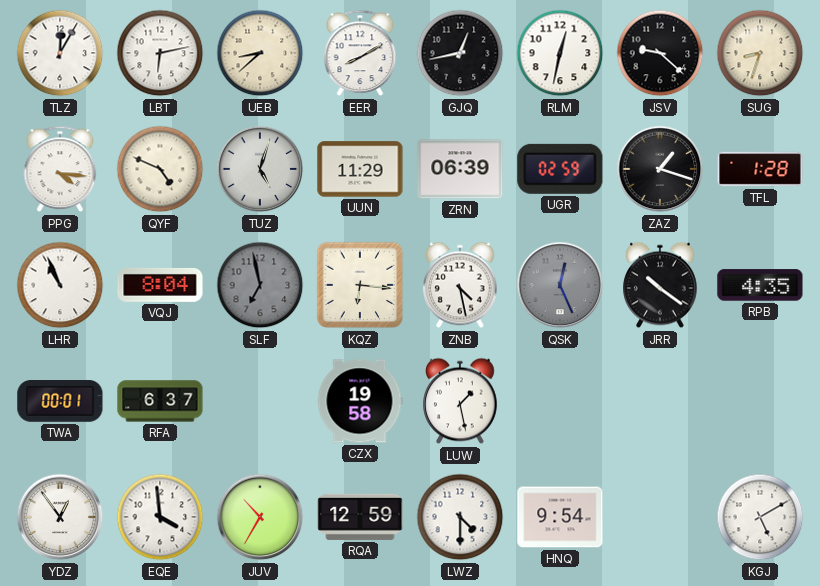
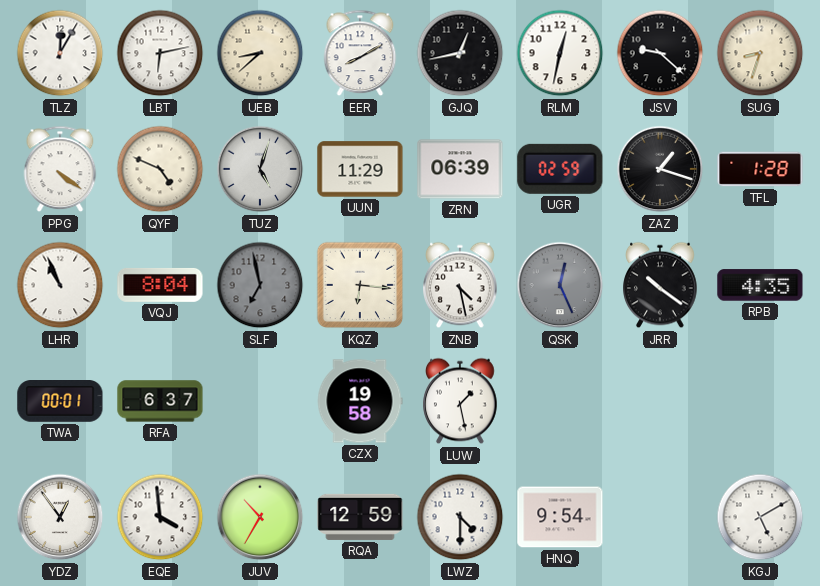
PPG: 4:16 -> 4:21 (60, 169)
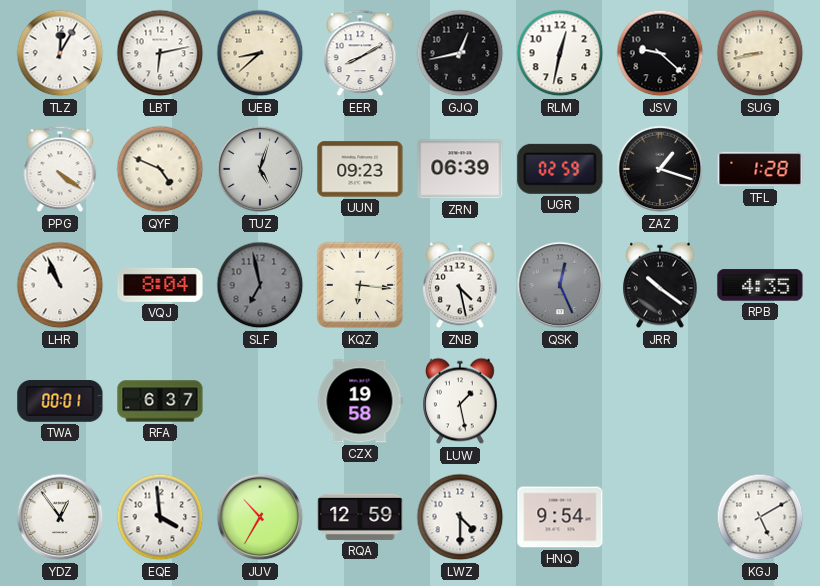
SUG: 8:33 -> 8:43 (760, 53)
UUN: 11:29 -> 09:23 (360, 169)
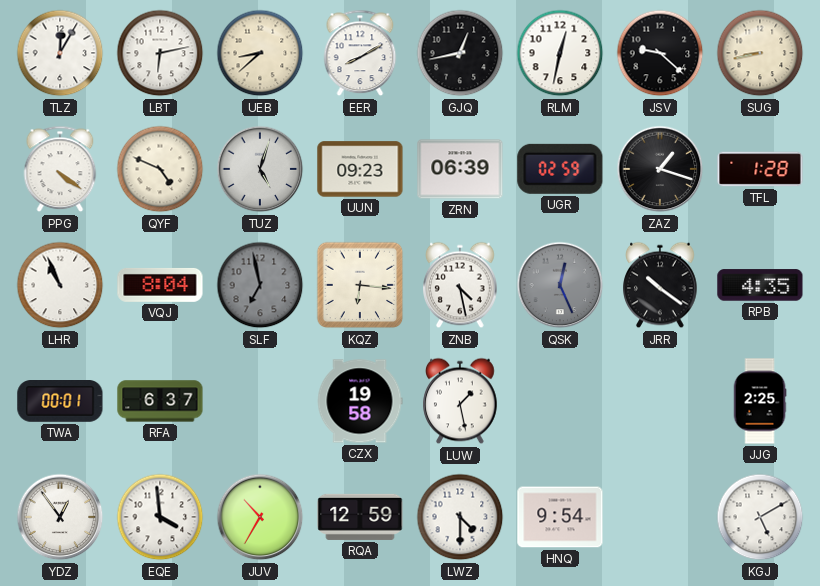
JJG: none -> 2:25 (760, 401)
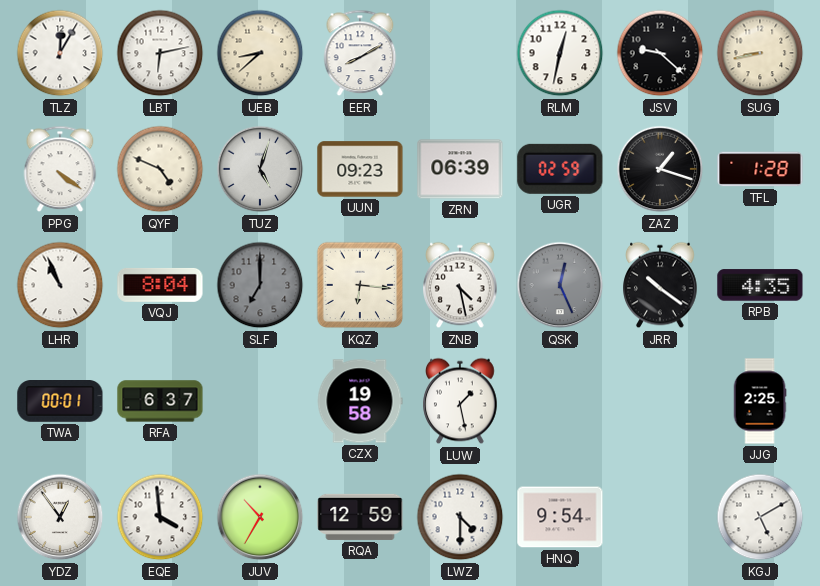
GJQ: 12:43 -> none (460, 53)
SLF: 6:58 -> 7:00 (260, 285)
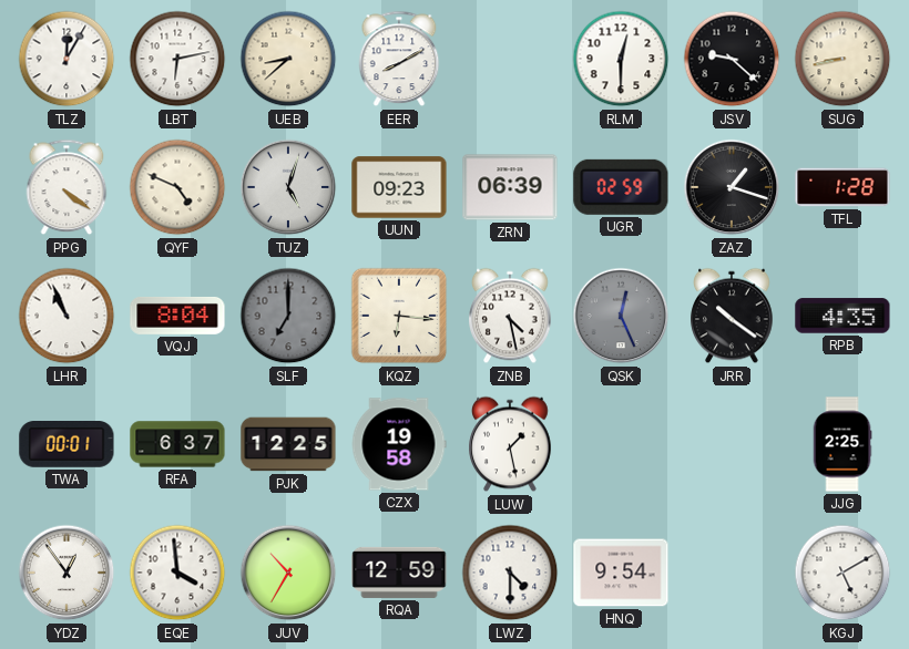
RLM: 12:32 -> 12:30 (621, 59)
PJK: none -> 12:25 (288, 444)
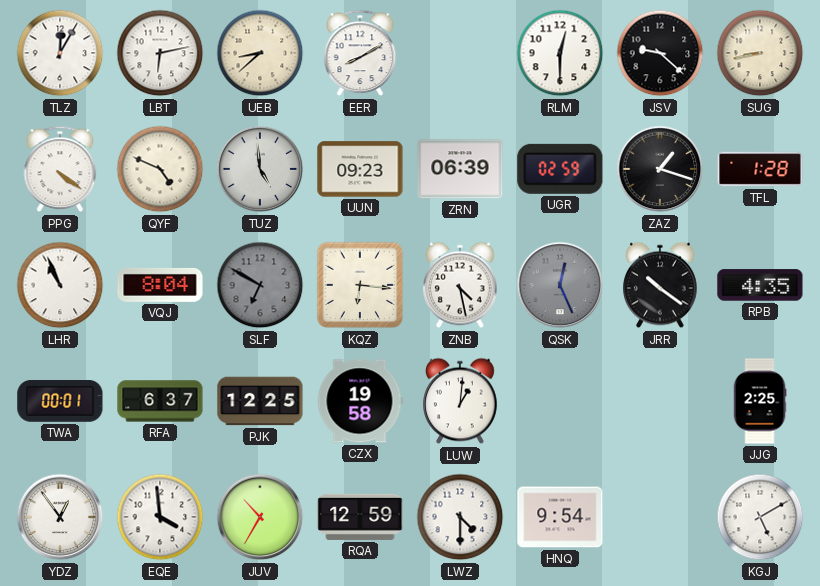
TUZ: 5:03 -> 4:59 (260, 169)
SLF: 7:00 -> 6:50 (260, 285)
LUW: 1:28 -> 1:01 (460, 401)
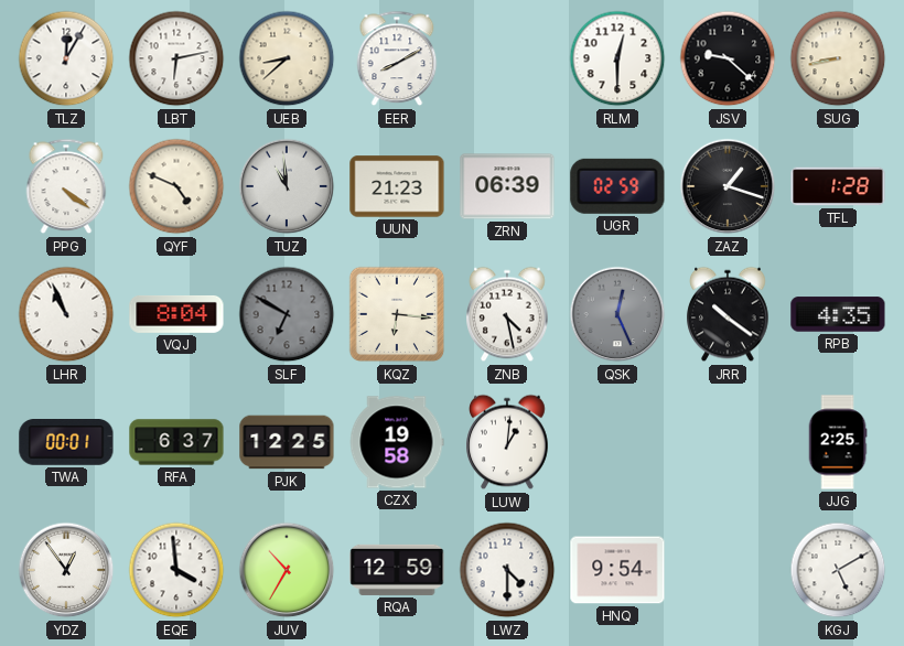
TUZ: 4:59 -> 10:59 (287, 186)
UUN: 09:23 -> 21:23 (397, 186)
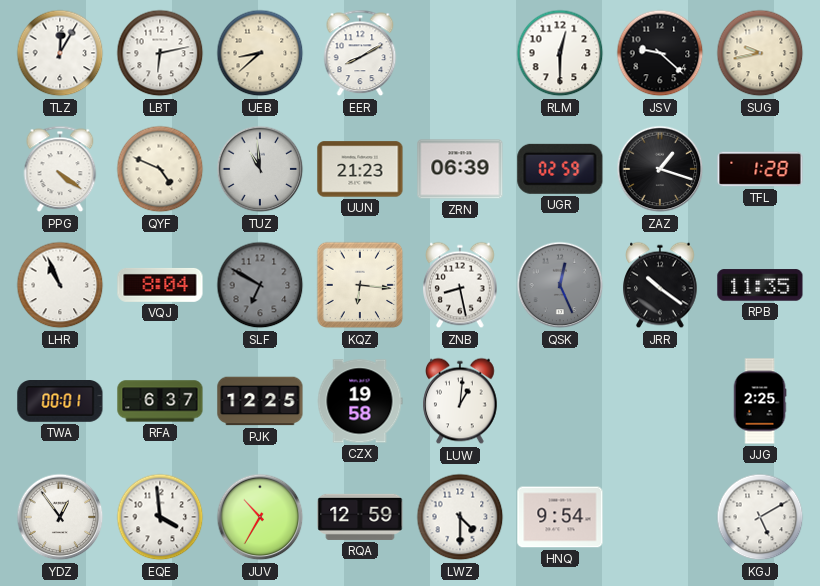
SUG: 8:43 -> 9:43 (760, 53)
ZNB: 4:28 -> 8:28 (460, 285)
RPB: 4:35 -> 11:35 (760, 285)
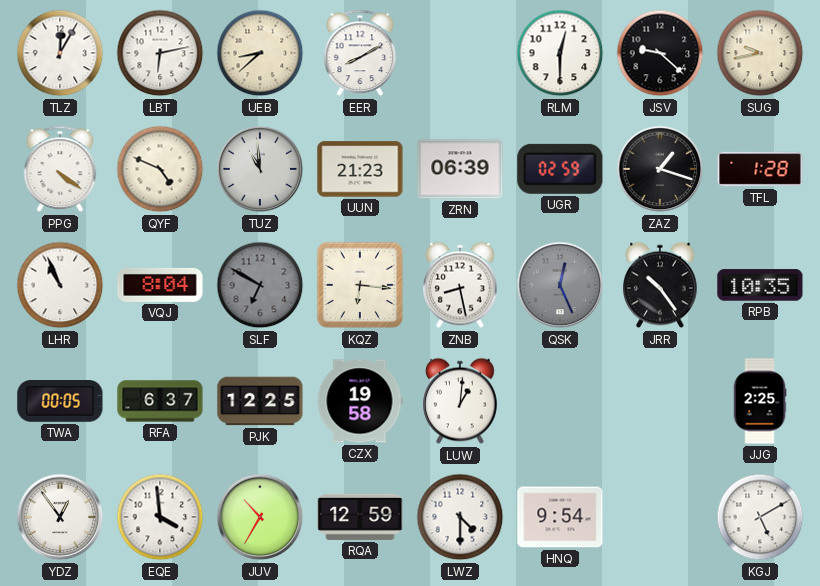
JRR: 10:21 -> 10:24 (660, 285)
RPB: 11:35 -> 10:35 (760, 285)
TWA: 00:01 -> 00:05 (60, 402)
